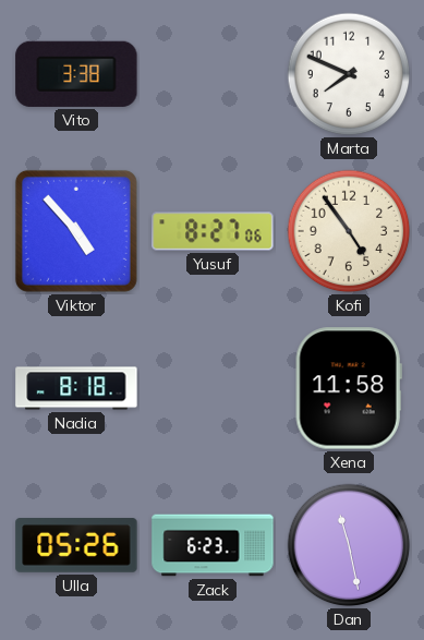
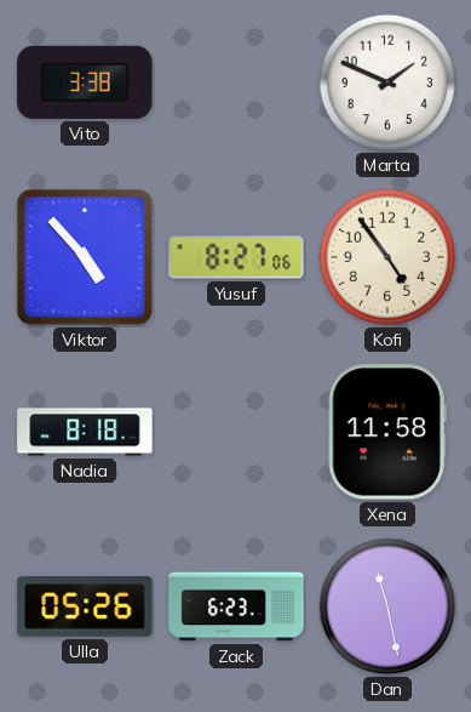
Marta: 7:49 -> 1:49 (387, 82)
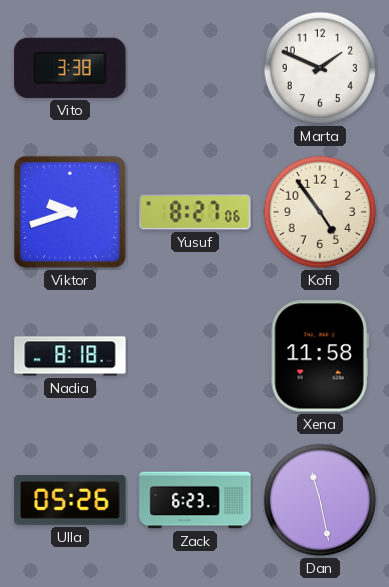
Viktor: 4:53 -> 9:42 (70, 212)
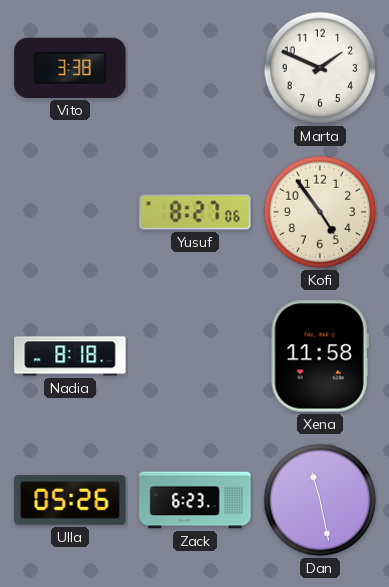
Viktor: 9:42 -> none (70, 212)
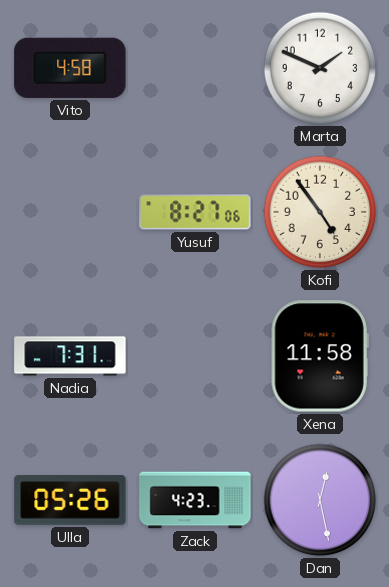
Vito: 3:38 -> 4:58 (70, 68)
Nadia: 8:18 -> 7:31 (70, 356)
Zack: 6:23 -> 4:23 (195, 500)
Dan: 11:28 -> 12:28 (320, 500)
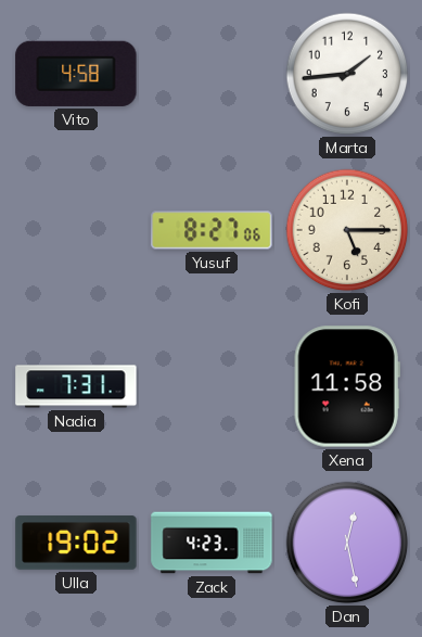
Marta: 1:49 -> 1:44 (347, 74)
Kofi: 4:54 -> 5:15 (347, 230)
Ulla: 05:26 -> 19:02 (76, 543)
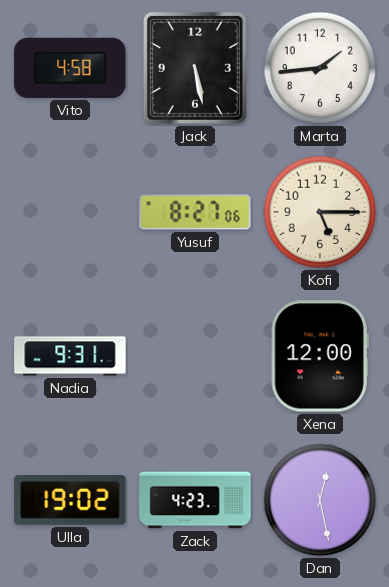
Jack: none -> 5:28 (195, 68)
Nadia: 7:31 -> 9:31 (70, 356)
Xena: 11:58 -> 12:00 (320, 356)
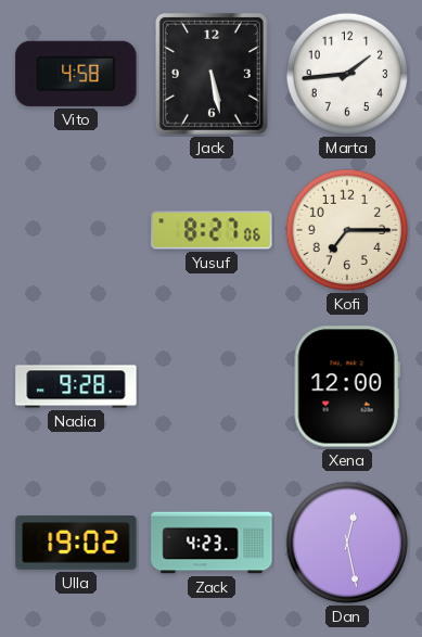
Kofi: 5:15 -> 7:15 (347, 230)
Nadia: 9:31 -> 9:28 (76, 386)
